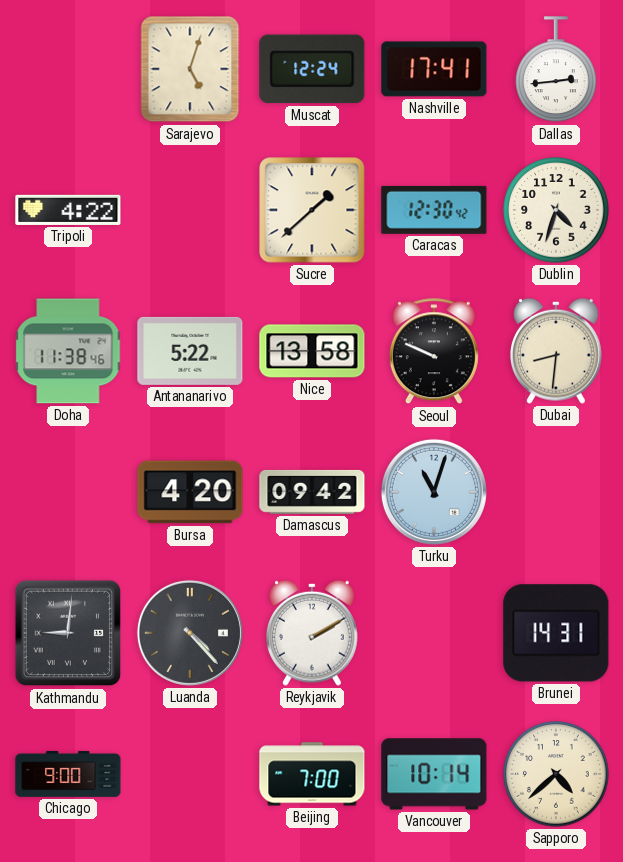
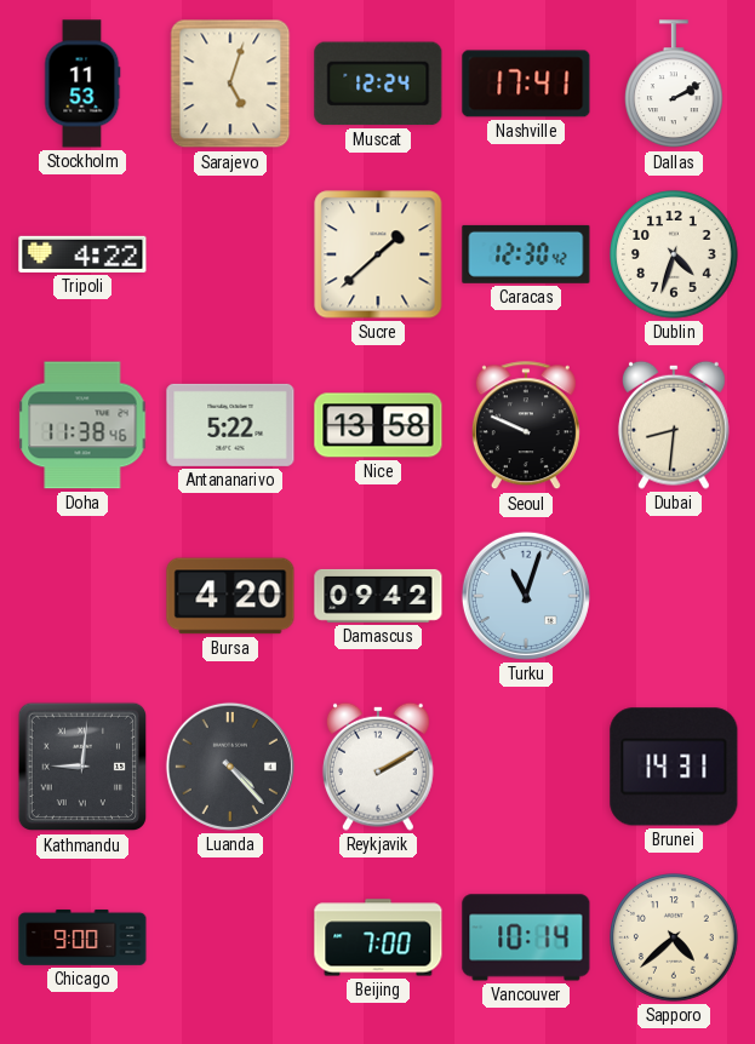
Stockholm: none -> 11:53 (82, 84)
Dallas: 2:44 -> 2:10 (675, 85)
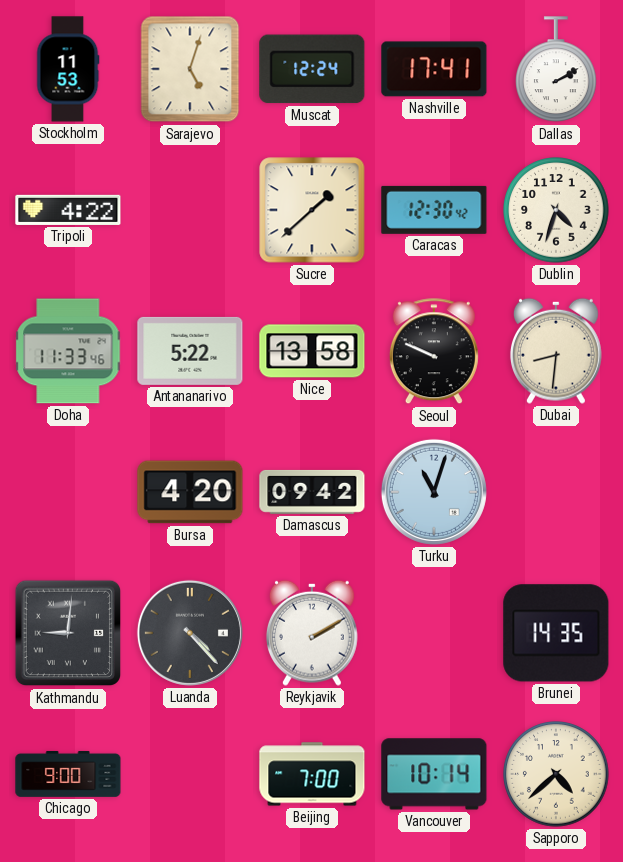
Doha: 11:38 -> 11:33 (68, 351)
Brunei: 14:31 -> 14:35 (556, 633)
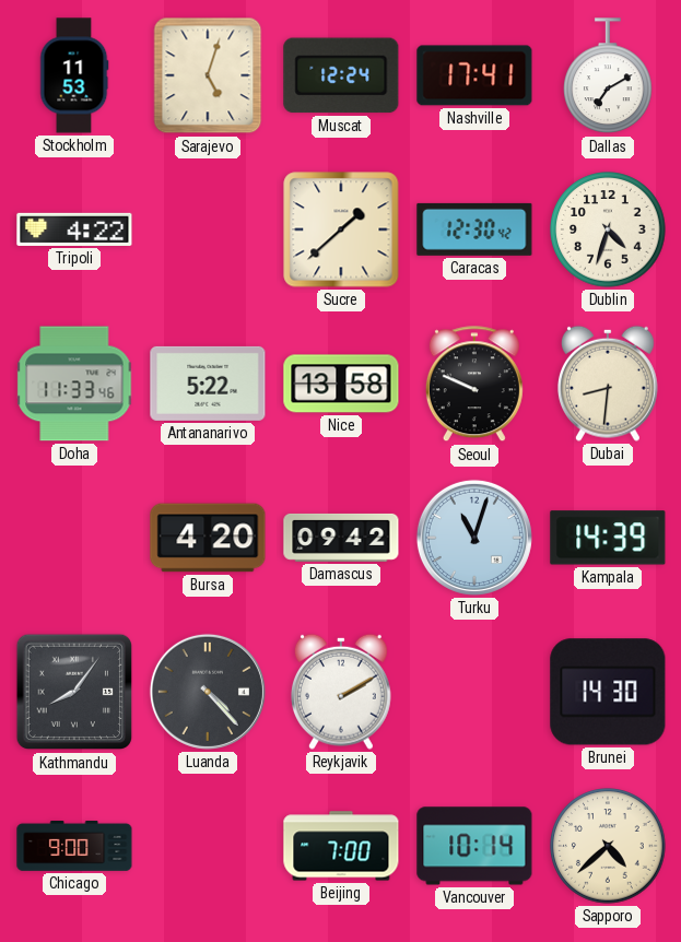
Dallas: 2:10 -> 7:10 (609, 76)
Kampala: none -> 14:39 (608, 538)
Kathmandu: 9:01 -> 8:06 (74, 692)
Brunei: 14:35 -> 14:30 (608, 692)
